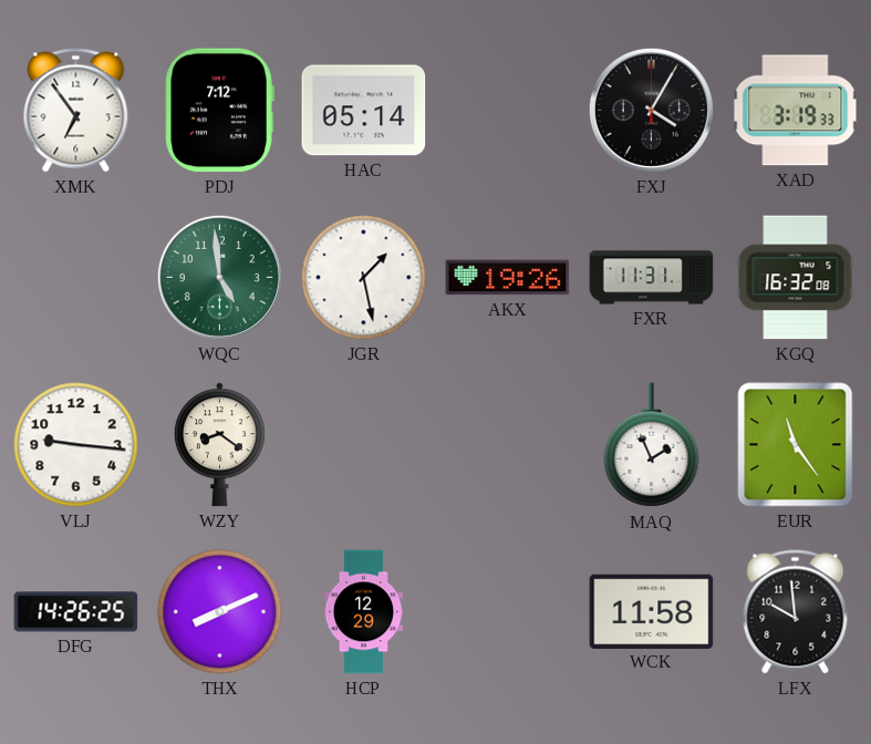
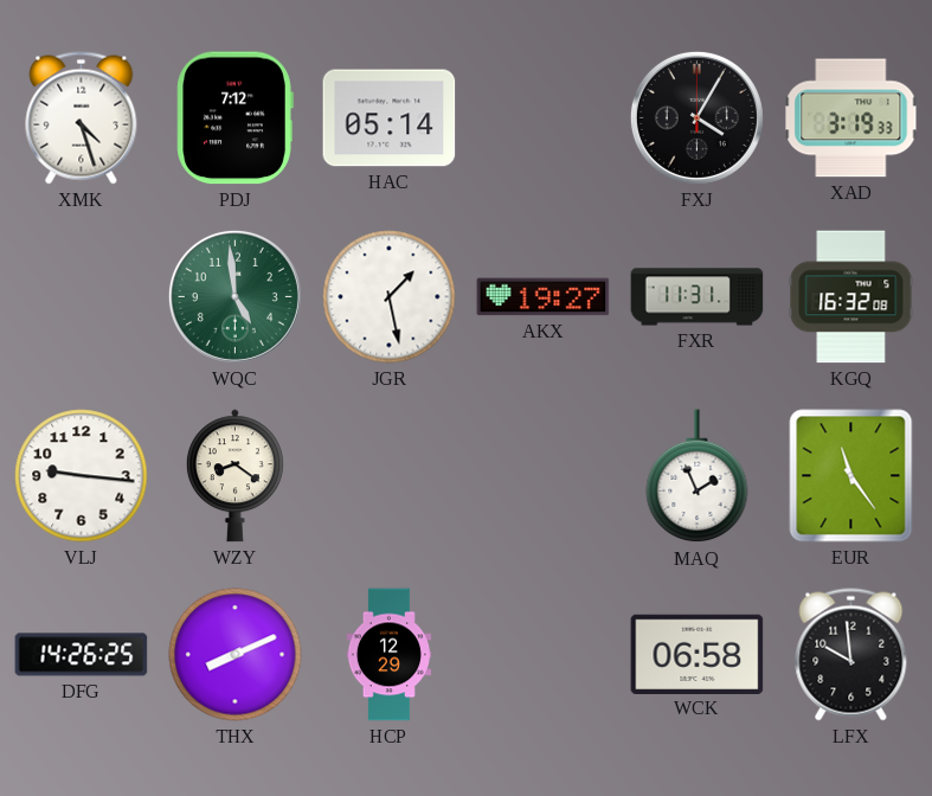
XMK: 6:54 -> 4:27 (82, 118)
AKX: 19:26 -> 19:27 (544, 297)
WCK: 11:58 -> 06:58 (698, 654)
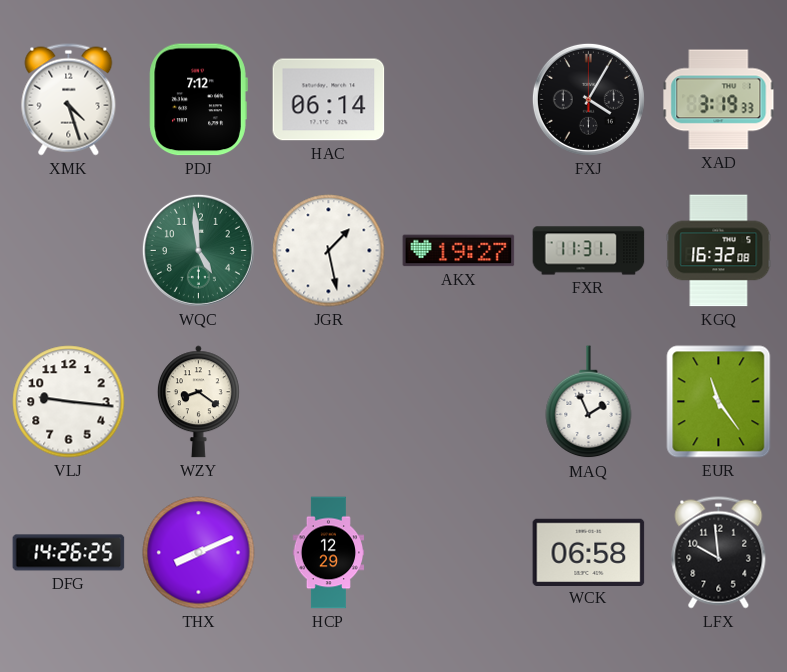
HAC: 05:14 -> 06:14 (329, 100)
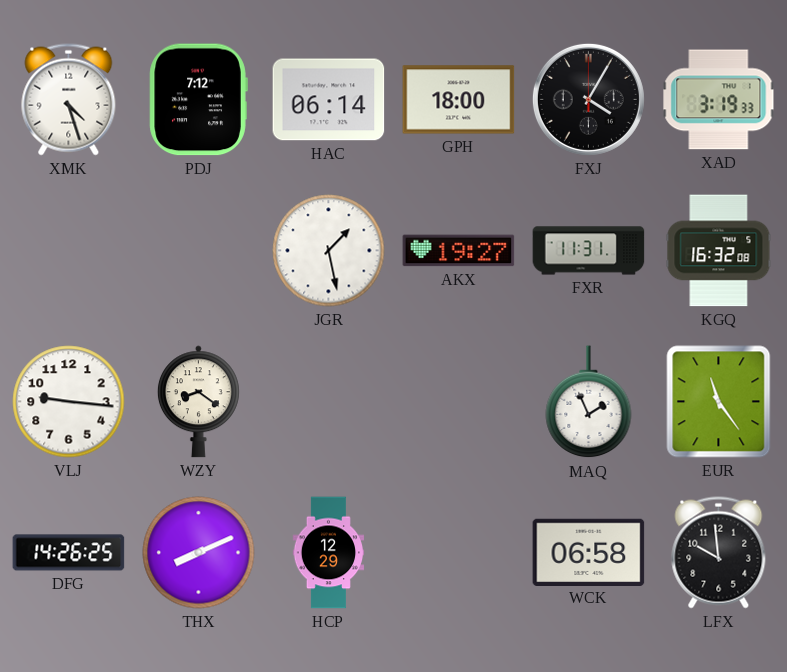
GPH: none -> 18:00 (459, 100)
WQC: 4:59 -> none (198, 250)
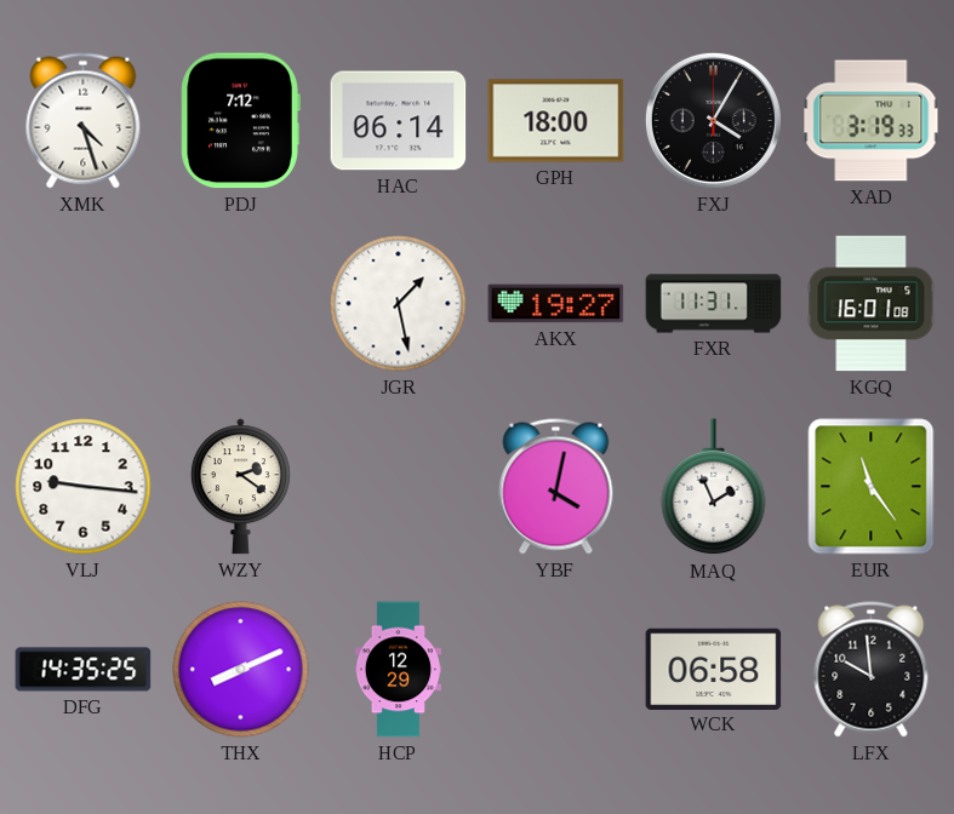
KGQ: 16:32 -> 16:01 (872, 304)
WZY: 8:21 -> 2:21 (240, 487)
YBF: none -> 4:02 (556, 487)
DFG: 14:26 -> 14:35 (84, 670)
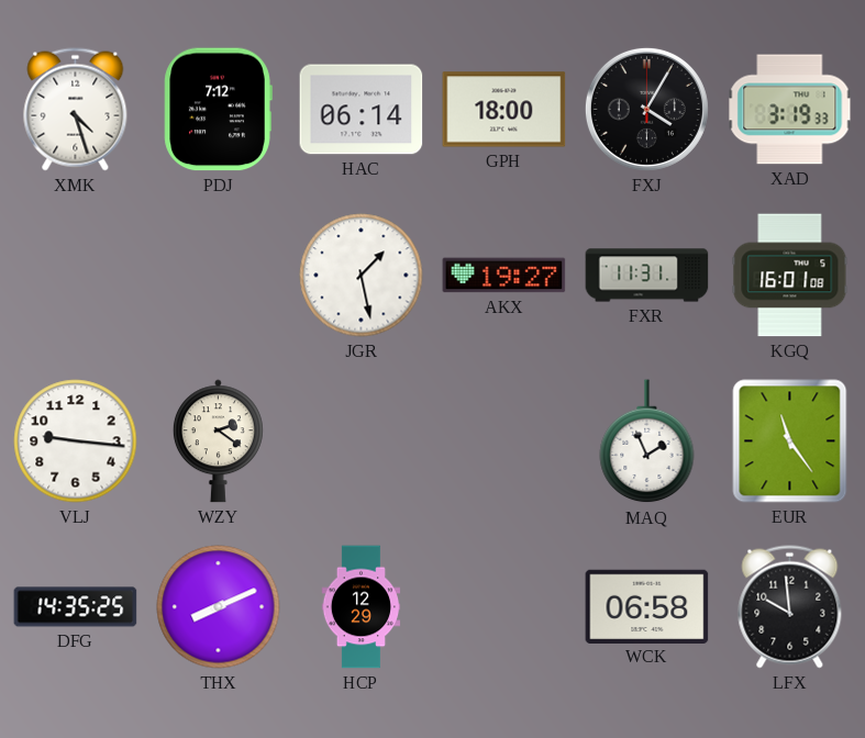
YBF: 4:02 -> none (556, 487)
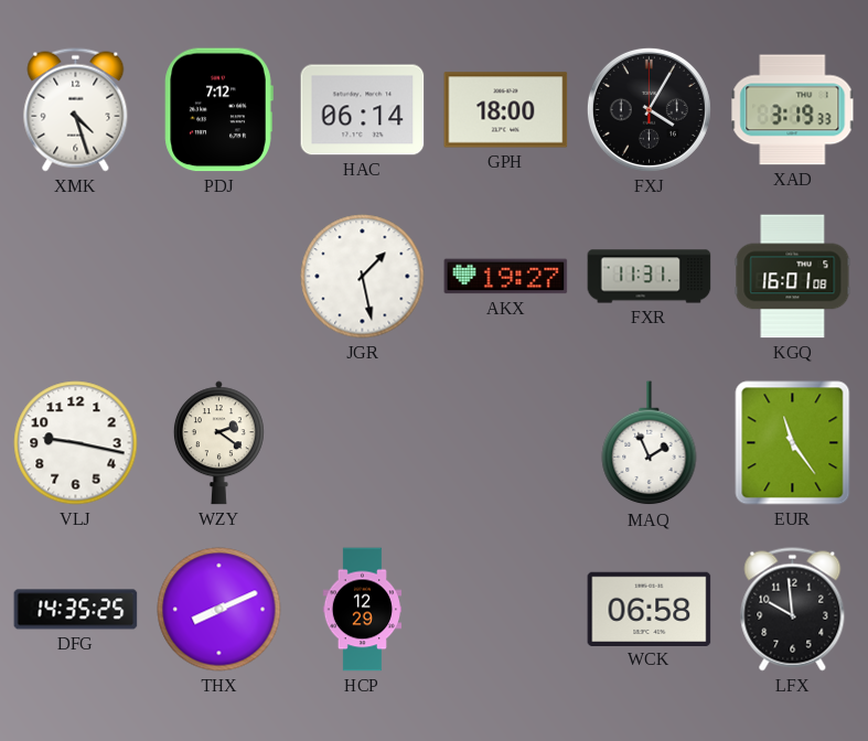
VLJ: 9:16 -> 9:17 (76, 443)
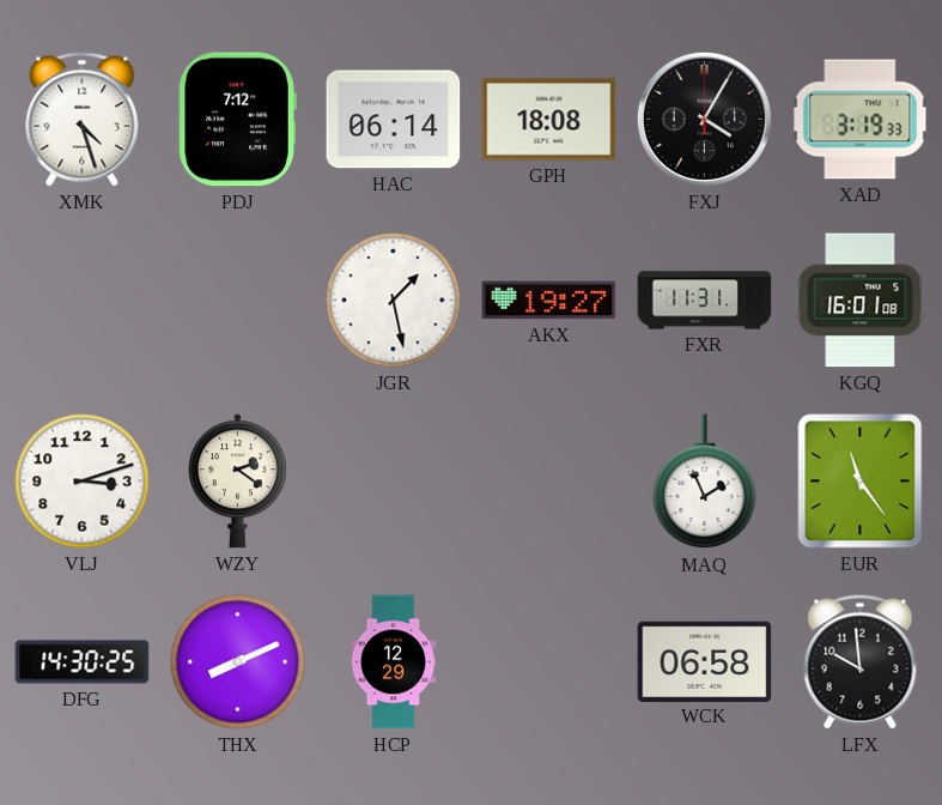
GPH: 18:00 -> 18:08 (549, 120)
VLJ: 9:17 -> 3:12 (83, 482)
DFG: 14:35 -> 14:30 (83, 662)
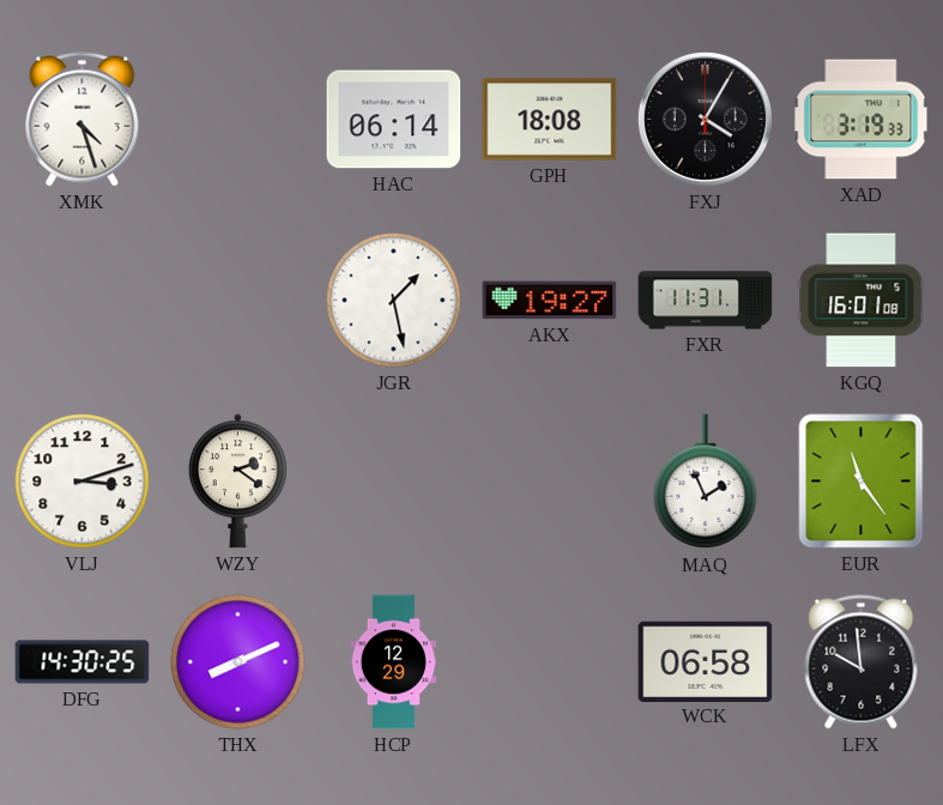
PDJ: 7:12 -> none (237, 120)
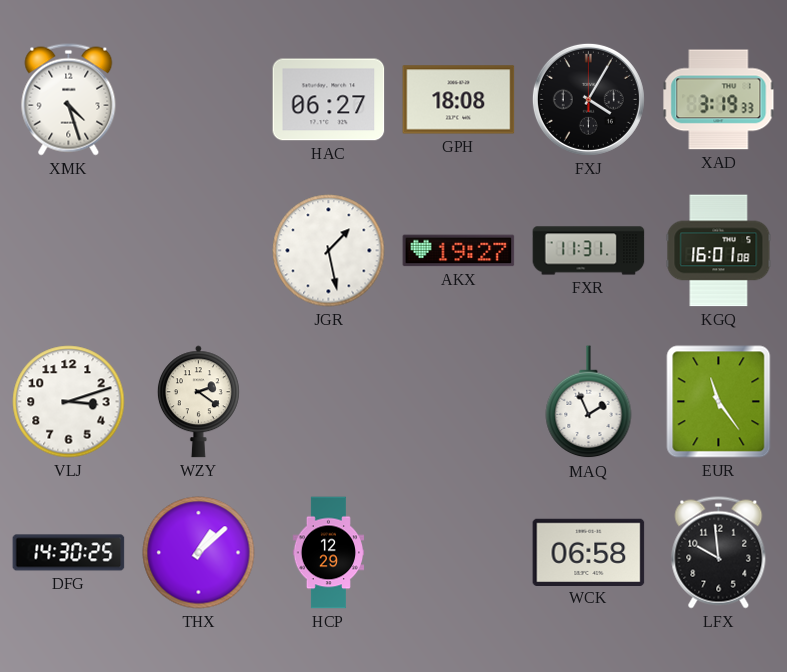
HAC: 06:14 -> 06:27 (329, 100)
THX: 8:11 -> 1:08 (199, 553)
